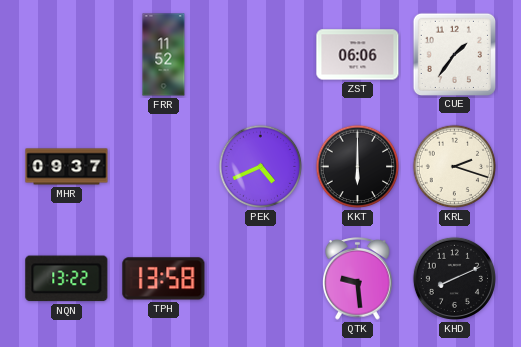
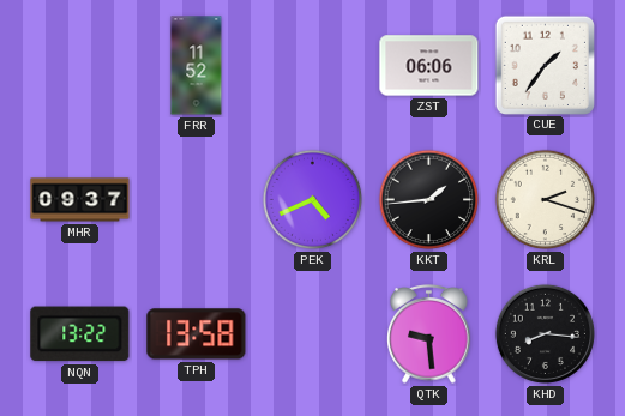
KKT: 6:00 -> 1:44 (429, 200)
KHD: 8:11 -> 8:16 (545, 333)
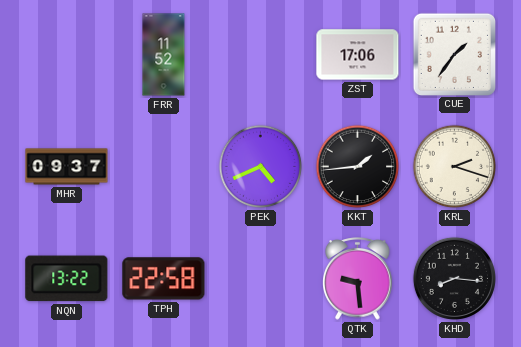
ZST: 06:06 -> 17:06 (358, 55)
TPH: 13:58 -> 22:58 (164, 279)
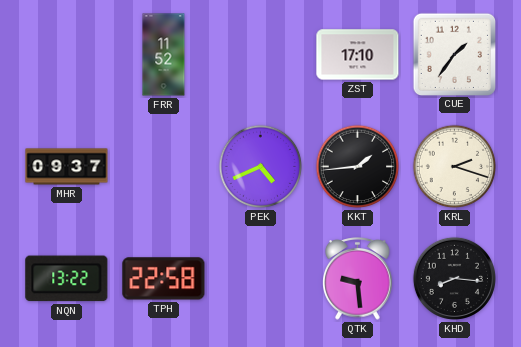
ZST: 17:06 -> 17:10 (358, 55)
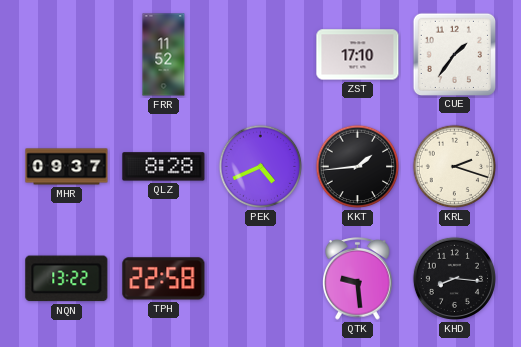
QLZ: none -> 8:28 (164, 167)
